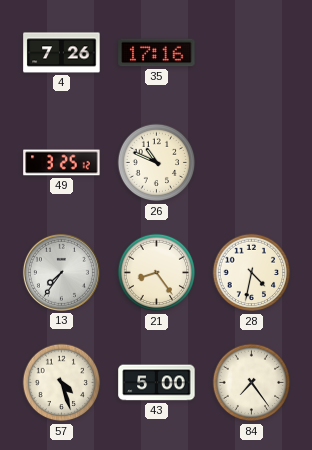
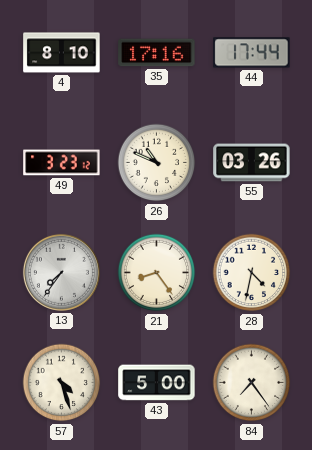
4: 7:26 -> 8:10 (62, 53)
44: none -> 17:44 (252, 53)
49: 3:25 -> 3:23 (62, 163)
55: none -> 03:26 (252, 163)
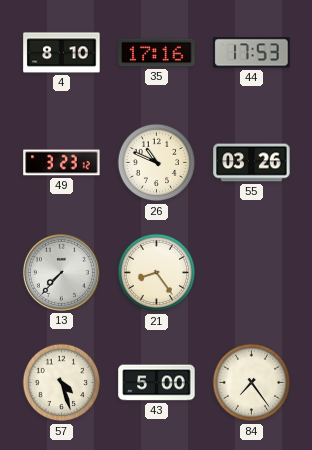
44: 17:44 -> 17:53 (252, 53)
13: 7:36 -> 7:37 (61, 272)
28: 4:32 -> none (252, 273)
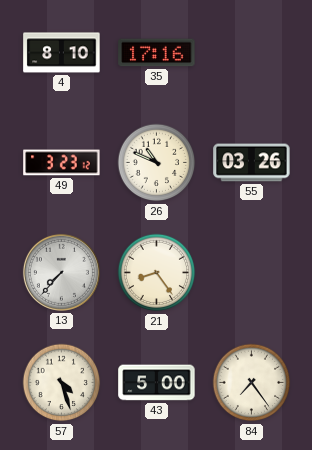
44: 17:53 -> none (252, 53)
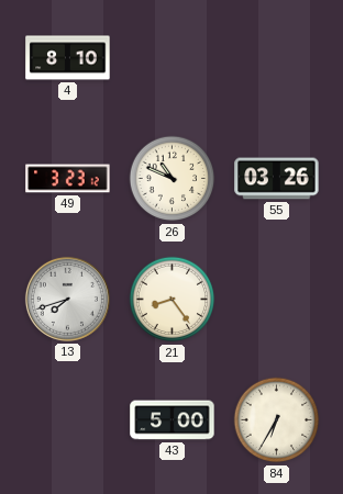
35: 17:16 -> none (157, 53)
13: 7:37 -> 7:42 (67, 299)
57: 4:27 -> none (62, 383)
84: 7:24 -> 6:35 (277, 420)
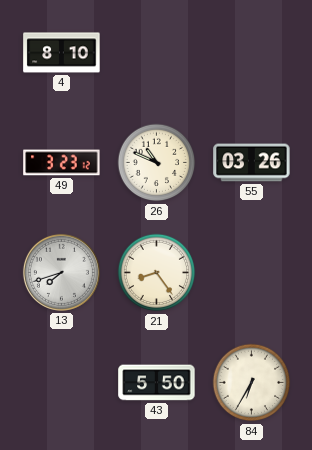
43: 5:00 -> 5:50 (157, 383)
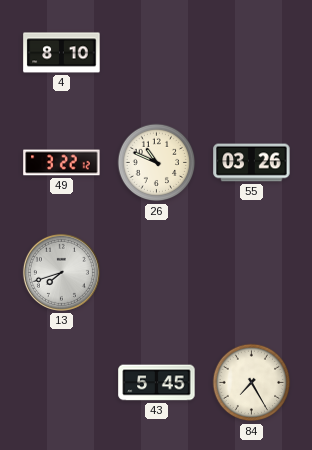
49: 3:23 -> 3:22 (62, 163)
21: 8:24 -> none (157, 273)
43: 5:50 -> 5:45 (157, 383)
84: 6:35 -> 7:25 (252, 383)
